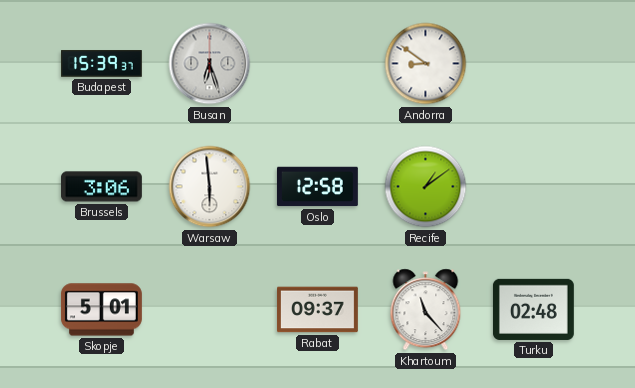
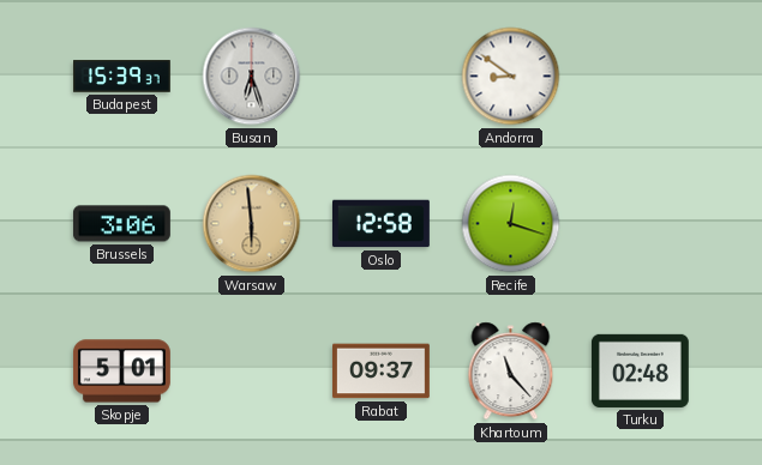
Warsaw dial: white -> champagne (252, 224)
Recife: 1:09 -> 12:18 (511, 224)
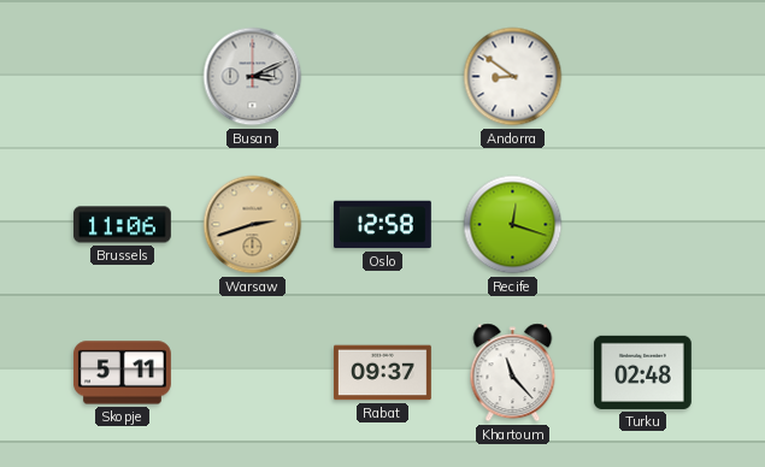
Budapest: 15:39 -> none (122, 77)
Busan: 6:27 -> 3:11 (253, 77)
Brussels: 3:06 -> 11:06 (123, 225)
Warsaw: 5:59 -> 2:42 (253, 225)
Skopje: 5:01 -> 5:11 (123, 373)
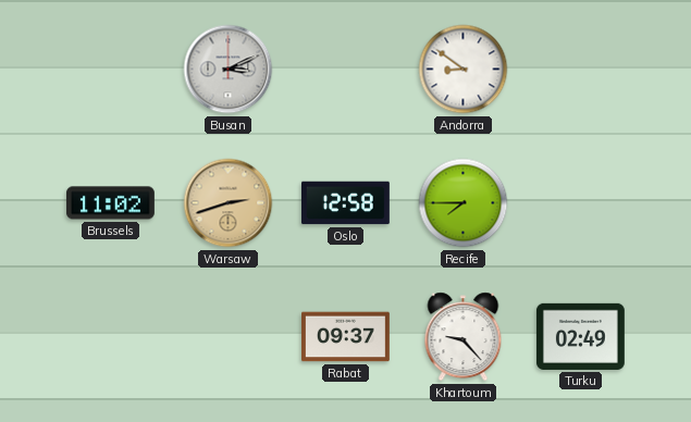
Brussels: 11:06 -> 11:02 (111, 203)
Recife: 12:18 -> 7:45 (464, 203)
Skopje: 5:11 -> none (123, 373)
Khartoum: 11:23 -> 9:23 (464, 337)
Turku: 02:48 -> 02:49 (580, 336)
